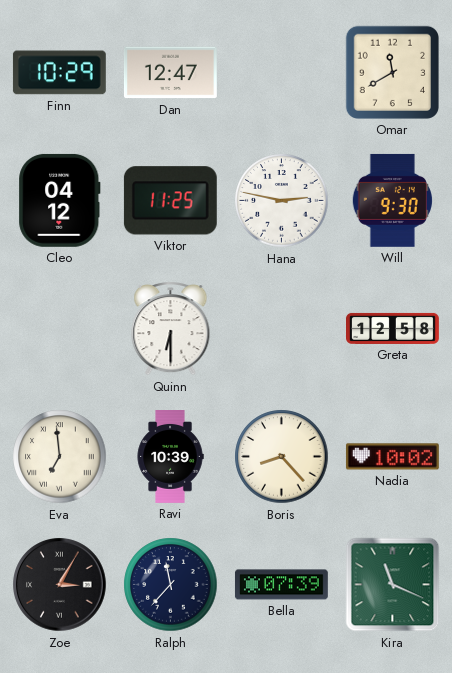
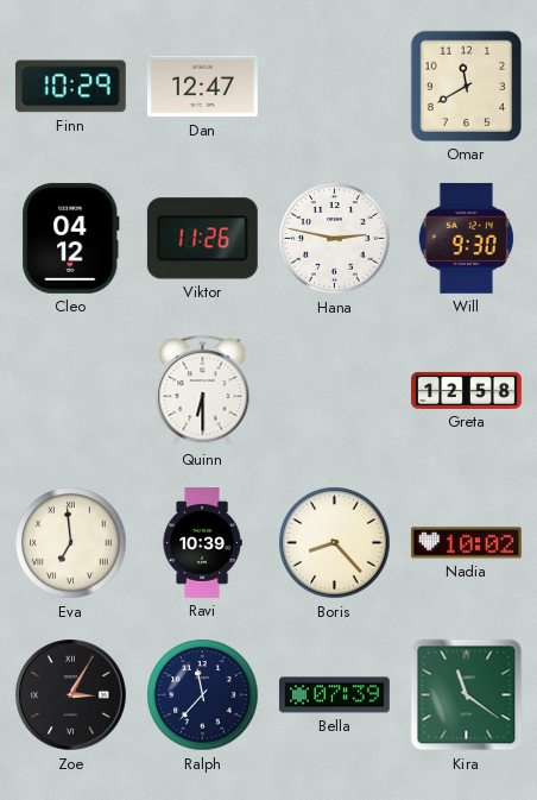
Viktor: 11:25 -> 11:26 (202, 239)
Kira: 11:19 -> 11:21 (467, 695)
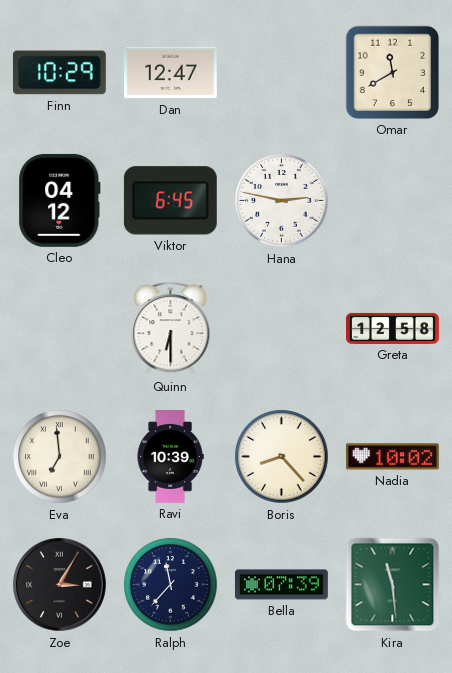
Viktor: 11:26 -> 6:45 (170, 201)
Will: 9:30 -> none (466, 238)
Kira: 11:21 -> 11:29 (393, 585)
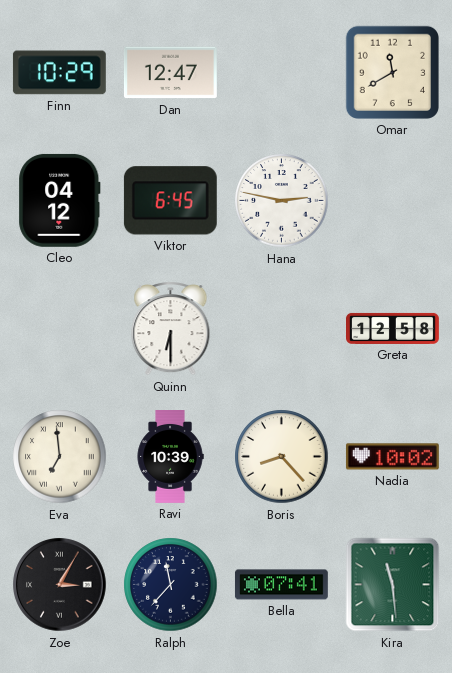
Bella: 07:39 -> 07:41 (281, 585)
